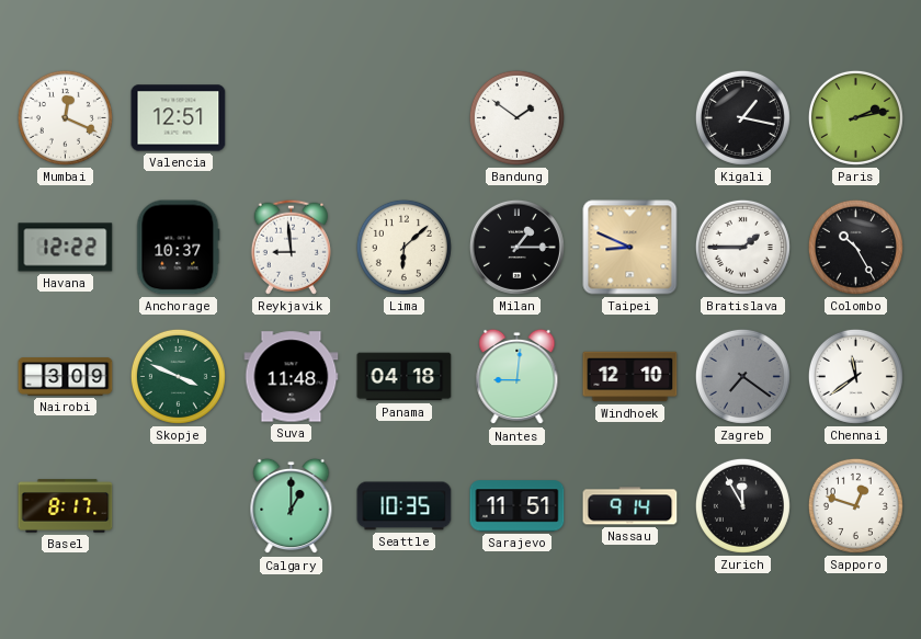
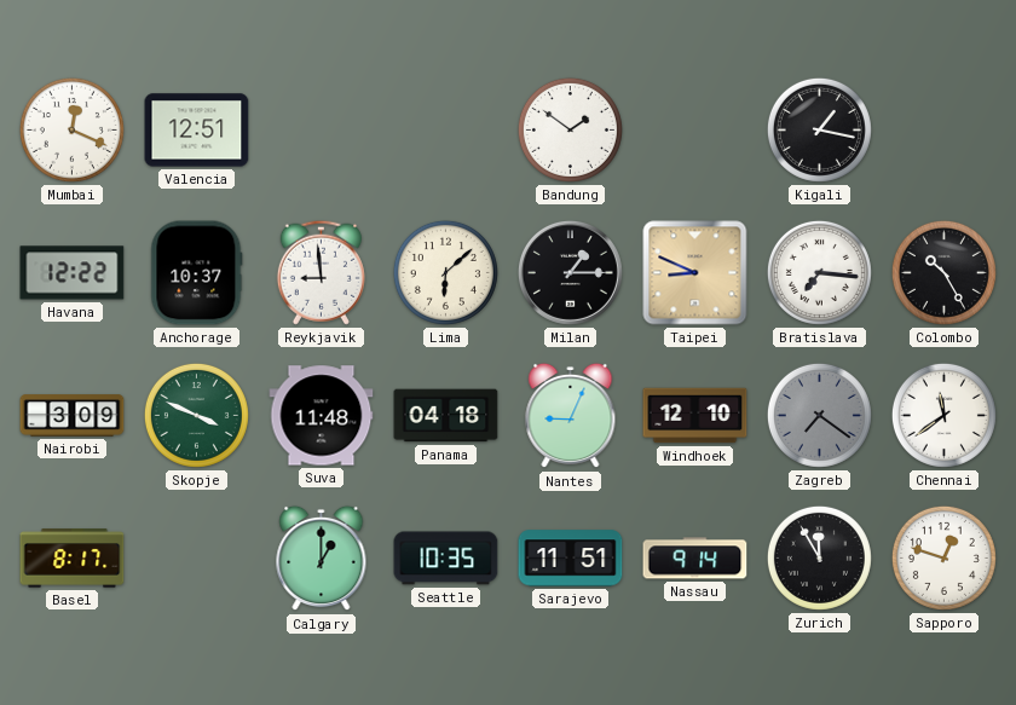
Paris: 2:13 -> none (855, 117)
Bratislava: 1:45 -> 7:16 (819, 272)
Nantes: 9:01 -> 9:04 (571, 416)
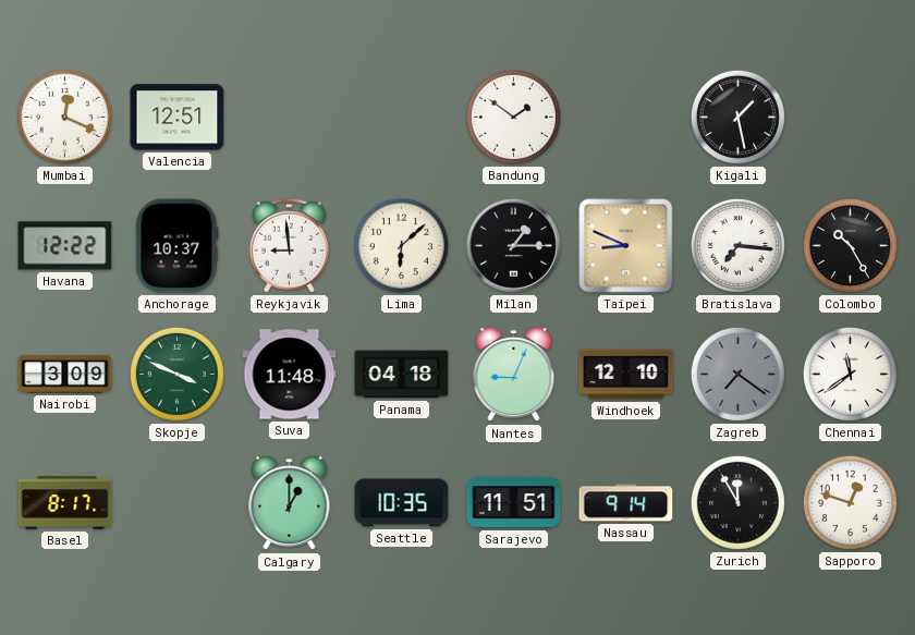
Kigali: 1:17 -> 1:28 (737, 117)
